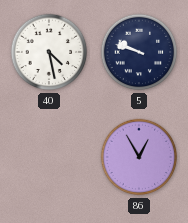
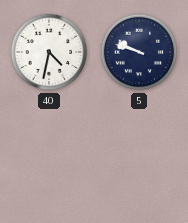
40: 4:28 -> 4:32 (49, 52)
86: 12:55 -> none (139, 157)
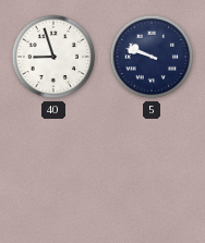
40: 4:32 -> 8:57 (53, 57)
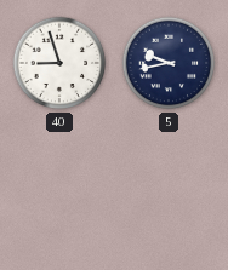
5: 9:48 -> 9:43 (169, 63)
